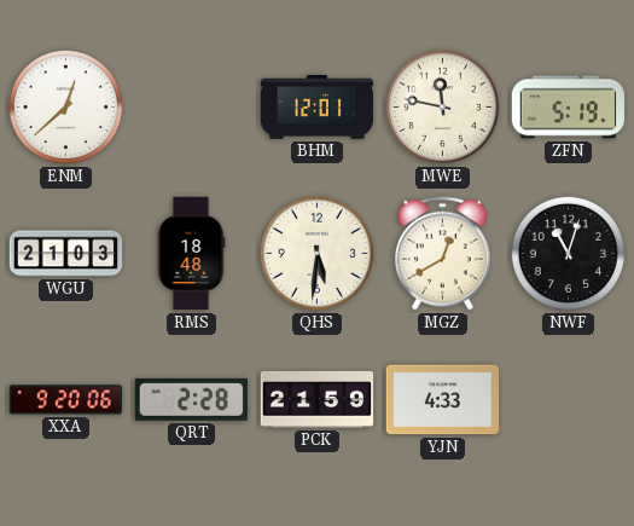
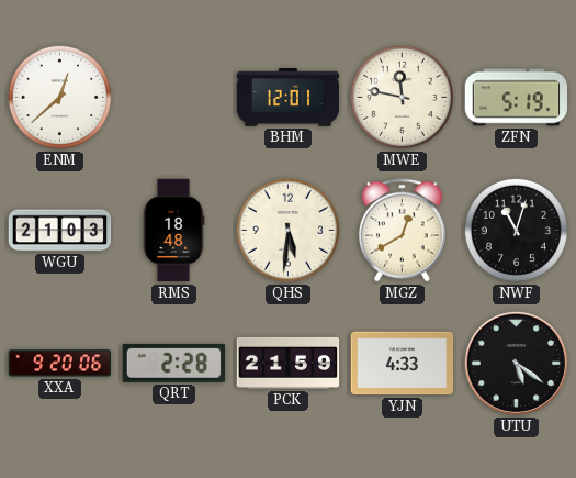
UTU: none -> 5:21 (516, 363)
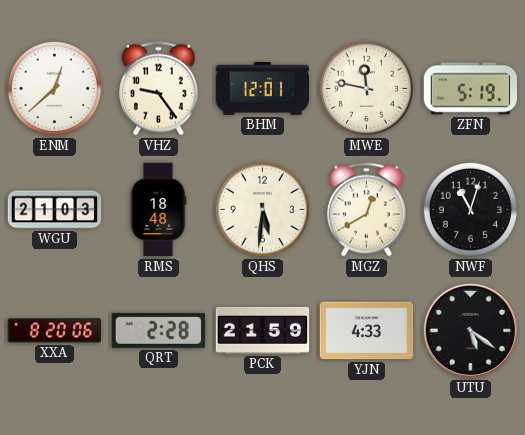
VHZ: none -> 9:24 (158, 89)
XXA: 9:20 -> 8:20 (55, 331)
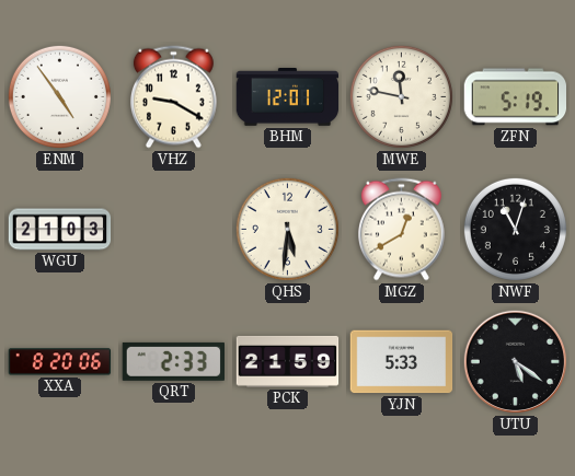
ENM: 12:38 -> 4:54 (59, 96)
VHZ: 9:24 -> 9:20 (173, 97)
RMS: 18:48 -> none (158, 210)
QRT: 2:28 -> 2:33 (173, 361)
YJN: 4:33 -> 5:33 (402, 362)
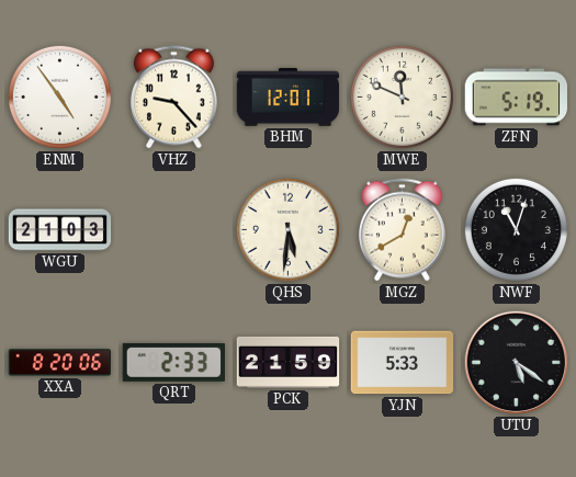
VHZ: 9:20 -> 9:23 (173, 98)
MWE: 11:47 -> 11:49 (402, 96)
